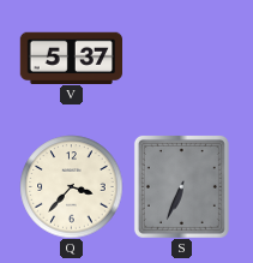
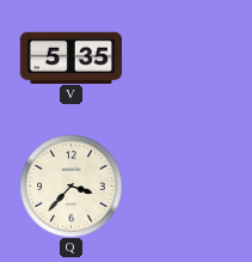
V: 5:37 -> 5:35 (70, 57)
S: 6:34 -> none (181, 186)
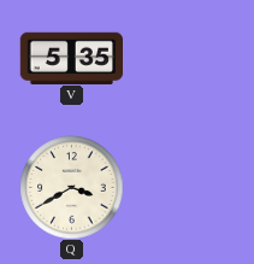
Q: 3:37 -> 3:40 (71, 187)
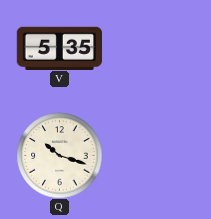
Q: 3:40 -> 10:18 (59, 155)
